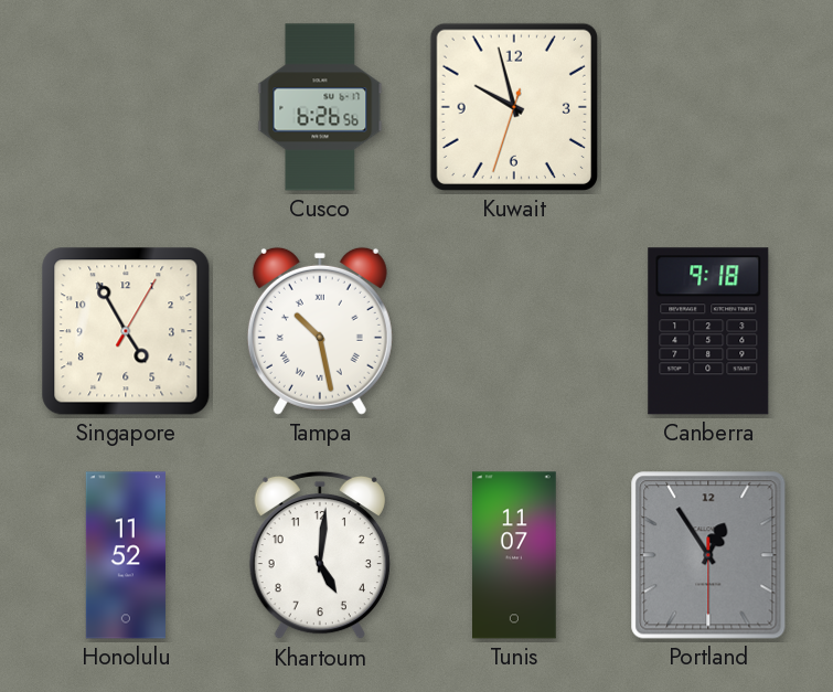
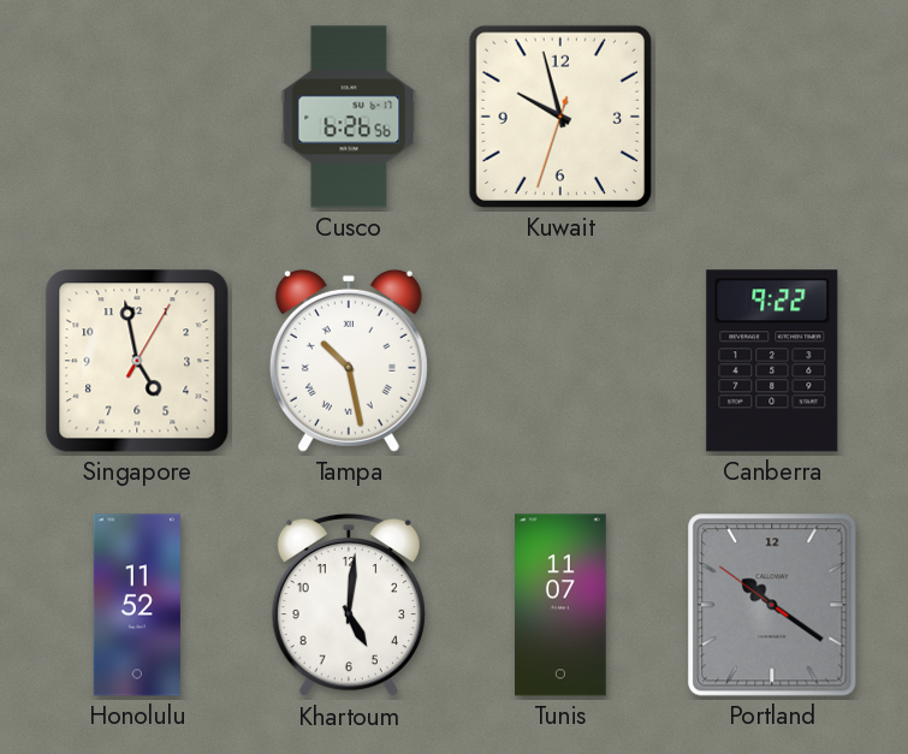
Singapore: 4:55 -> 4:58 (137, 361)
Canberra: 9:18 -> 9:22 (772, 361)
Portland: 12:54 -> 10:20 (772, 605)
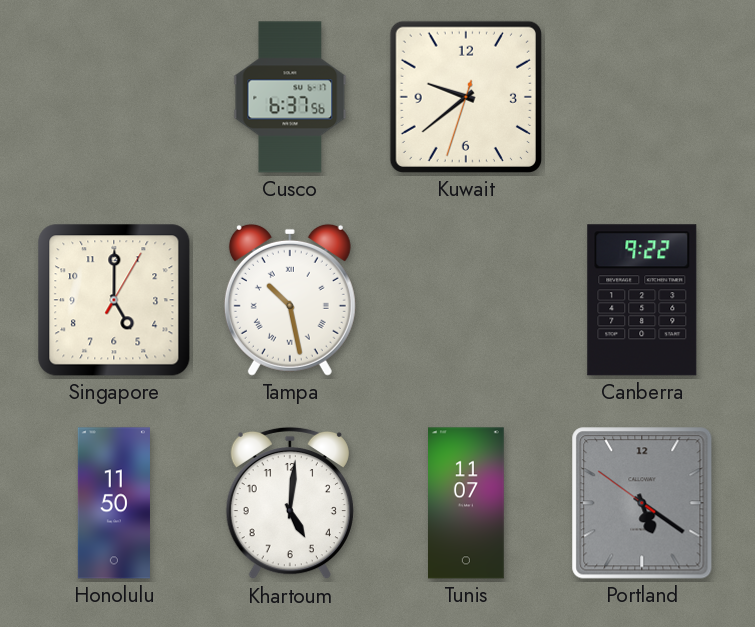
Cusco: 6:26 -> 6:37 (290, 97)
Kuwait: 9:57 -> 9:38 (466, 97)
Singapore: 4:58 -> 5:00 (114, 300)
Honolulu: 11:52 -> 11:50 (114, 503)
Portland: 10:20 -> 5:20 (642, 503)
